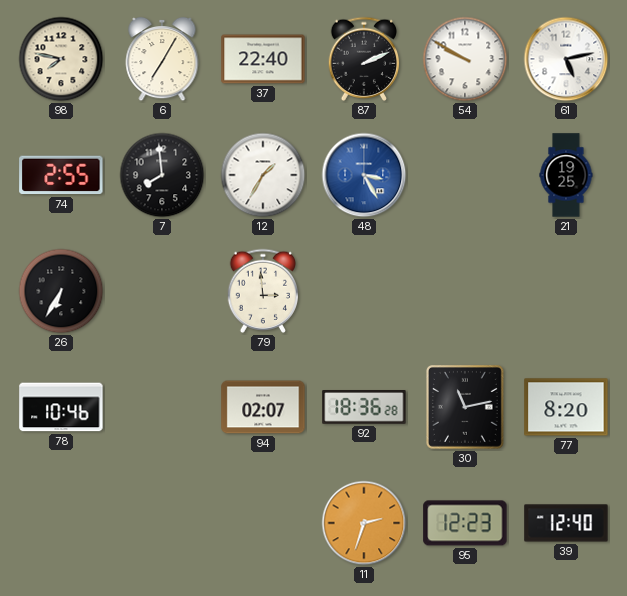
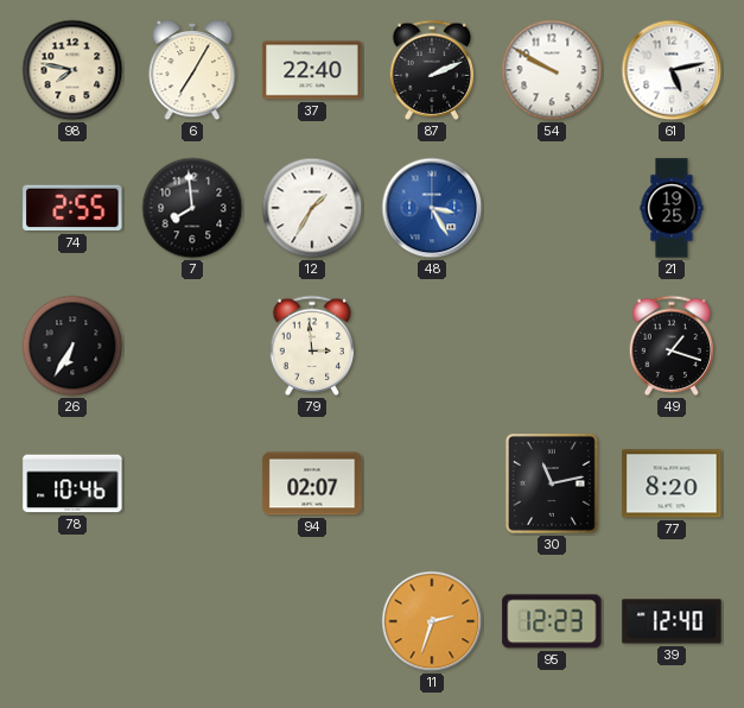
49: none -> 1:18 (670, 346)
92: 18:36 -> none (364, 408)
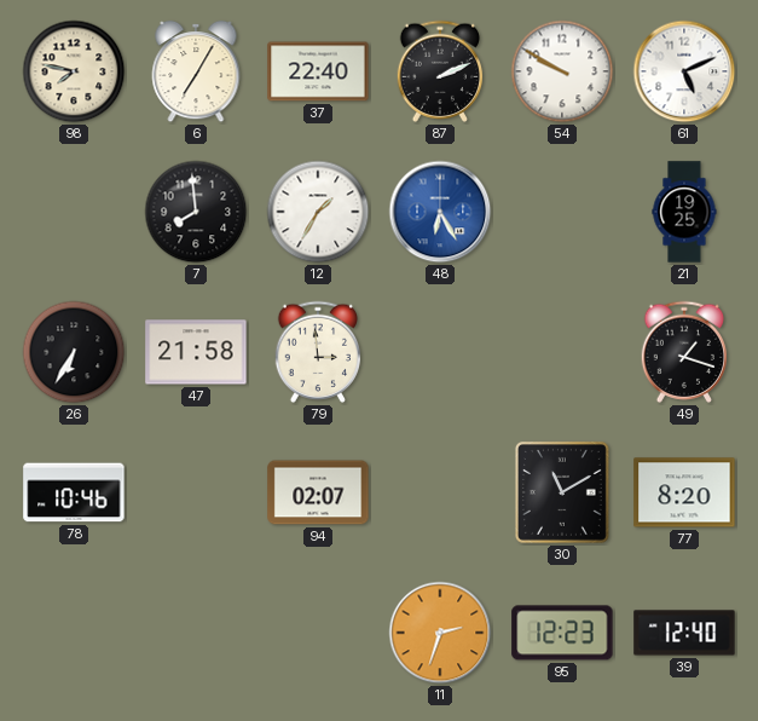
61: 5:13 -> 5:11 (684, 71)
74: 2:55 -> none (72, 208)
48: 3:25 -> 6:25 (440, 212)
47: none -> 21:58 (196, 352)
30: 11:13 -> 11:10 (562, 492)
